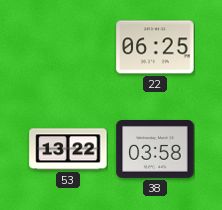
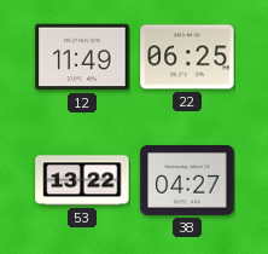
12: none -> 11:49 (82, 57)
38: 03:58 -> 04:27 (187, 181)
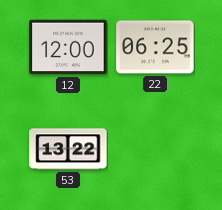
12: 11:49 -> 12:00 (68, 47)
38: 04:27 -> none (187, 181)
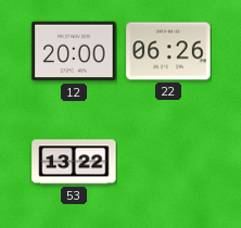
12: 12:00 -> 20:00 (74, 51)
22: 06:25 -> 06:26 (168, 51)
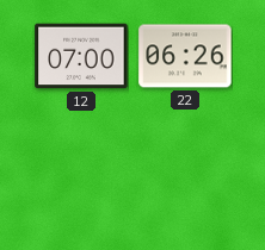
12: 20:00 -> 07:00 (81, 56)
53: 13:22 -> none (74, 162)
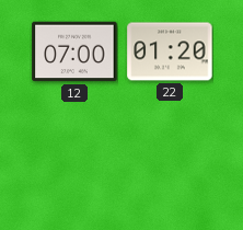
22: 06:26 -> 01:20 (170, 51)
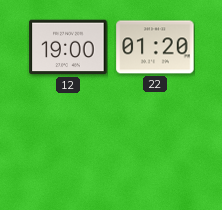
12: 07:00 -> 19:00 (68, 47)
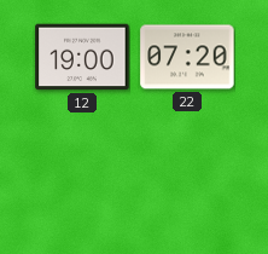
22: 01:20 -> 07:20 (187, 57)
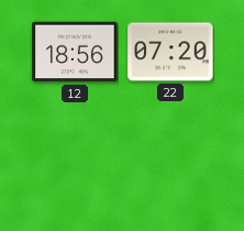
12: 19:00 -> 18:56 (75, 52)
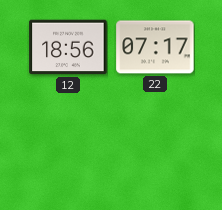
22: 07:20 -> 07:17 (155, 47)
